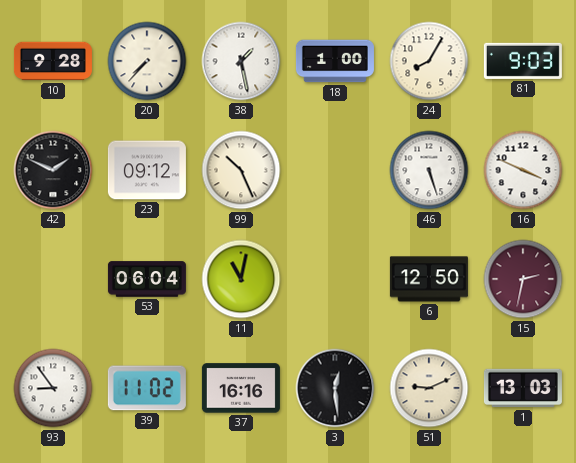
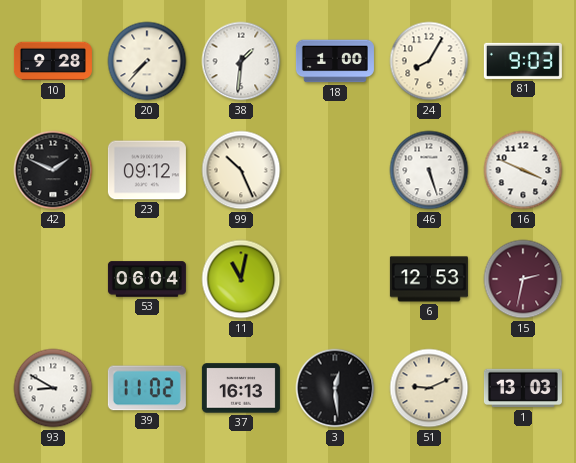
38: 1:28 -> 1:31 (241, 61)
6: 12:50 -> 12:53 (429, 279)
93: 8:54 -> 8:50 (53, 388)
37: 16:16 -> 16:13 (241, 388)
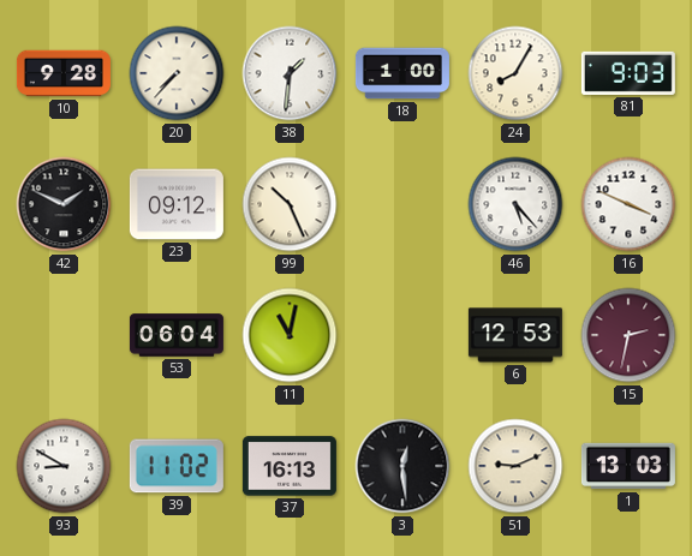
46: 5:27 -> 5:23 (515, 204)
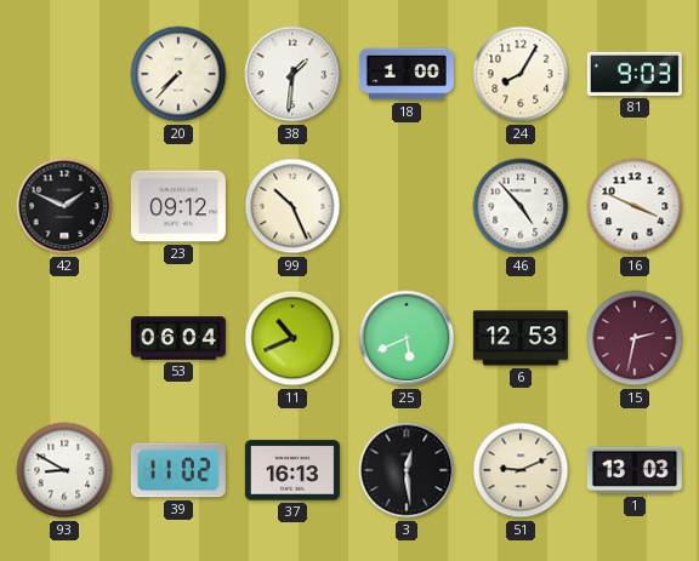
10: 9:28 -> none (64, 73)
46: 5:23 -> 4:53 (521, 206)
11: 11:02 -> 10:41 (292, 338)
25: none -> 5:41 (407, 338)
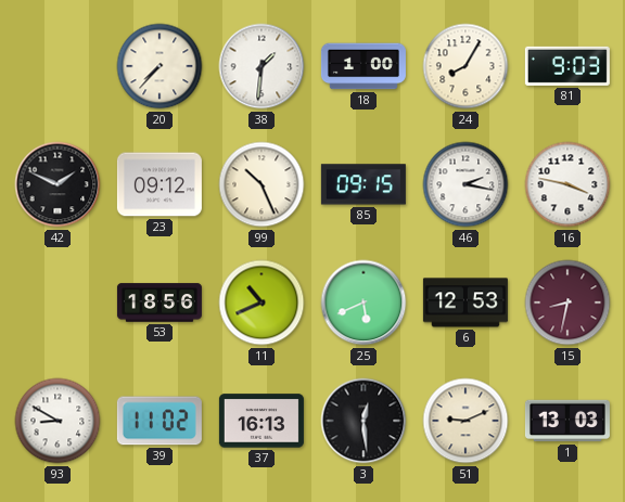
85: none -> 09:15 (363, 184)
46: 4:53 -> 2:17 (465, 184)
16: 3:49 -> 3:47 (567, 184)
53: 06:04 -> 18:56 (160, 303)
15: 2:32 -> 8:32 (567, 303)
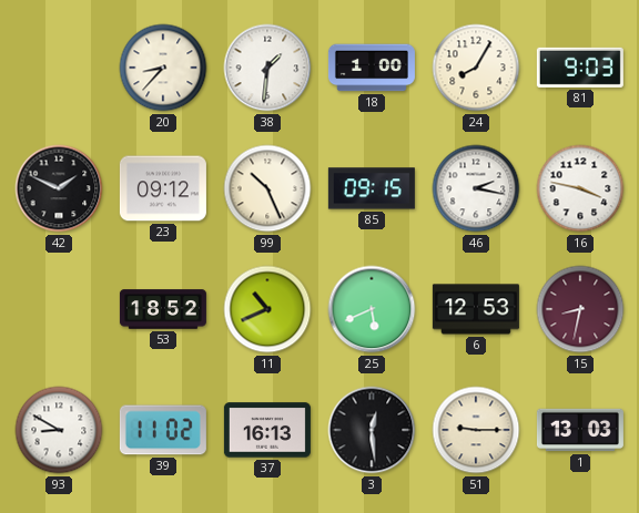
20: 7:37 -> 8:37 (163, 68)
53: 18:56 -> 18:52 (163, 309)
51: 9:11 -> 9:15 (476, 430)
